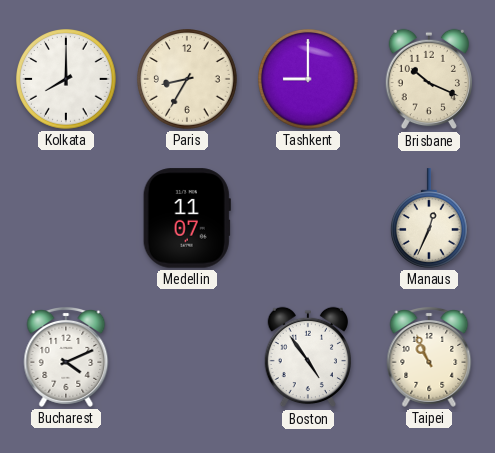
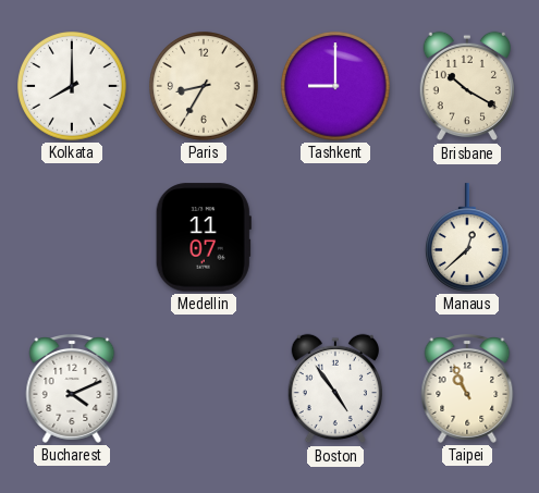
Brisbane: 10:19 -> 10:20 (466, 86)
Manaus: 12:34 -> 12:38 (468, 237)
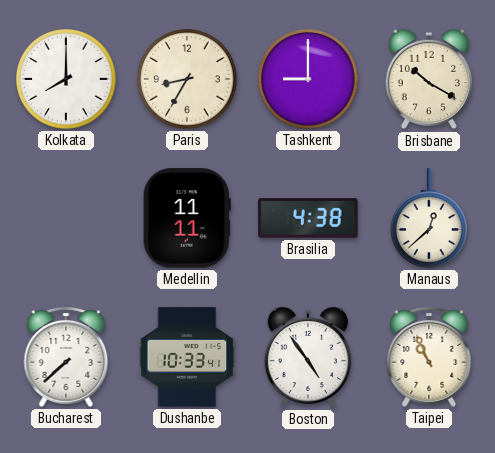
Medellin: 11:07 -> 11:11 (187, 218)
Brasilia: none -> 4:38 (308, 218)
Bucharest: 4:11 -> 7:38 (66, 357)
Dushanbe: none -> 10:33 (187, 357)
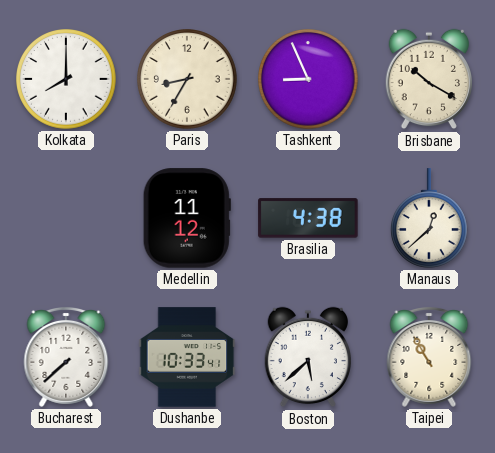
Tashkent: 9:00 -> 8:56 (309, 80)
Medellin: 11:11 -> 11:12 (187, 218)
Boston: 4:54 -> 5:38 (307, 357)
Taipei: 10:56 -> 10:55 (429, 357)
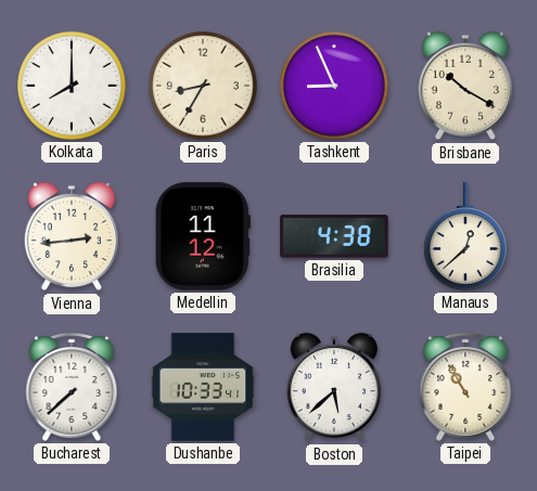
Vienna: none -> 2:44 (71, 236)
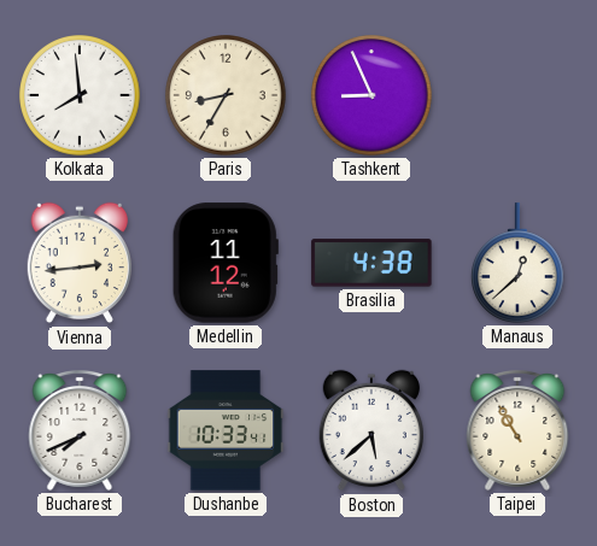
Kolkata: 8:00 -> 7:59 (81, 96)
Brisbane: 10:20 -> none (464, 86)
Bucharest: 7:38 -> 7:41 (80, 430)
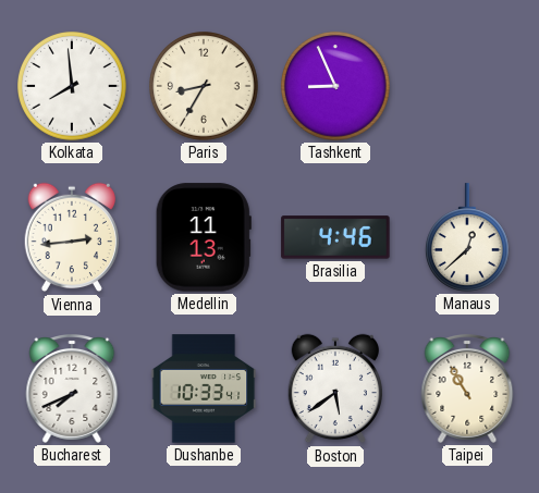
Medellin: 11:12 -> 11:13 (204, 237)
Brasilia: 4:38 -> 4:46 (335, 237)
Boston: 5:38 -> 5:39 (334, 389)
